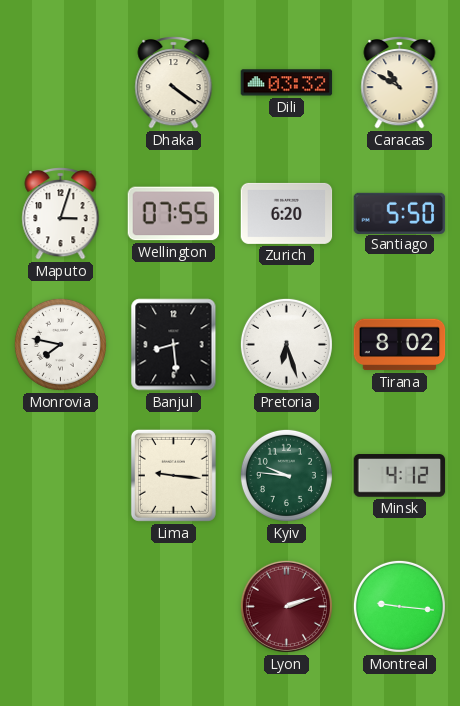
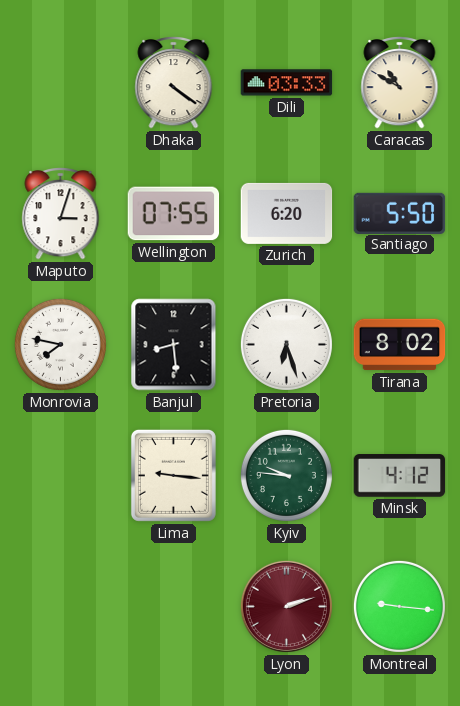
Dili: 03:32 -> 03:33 (287, 83)
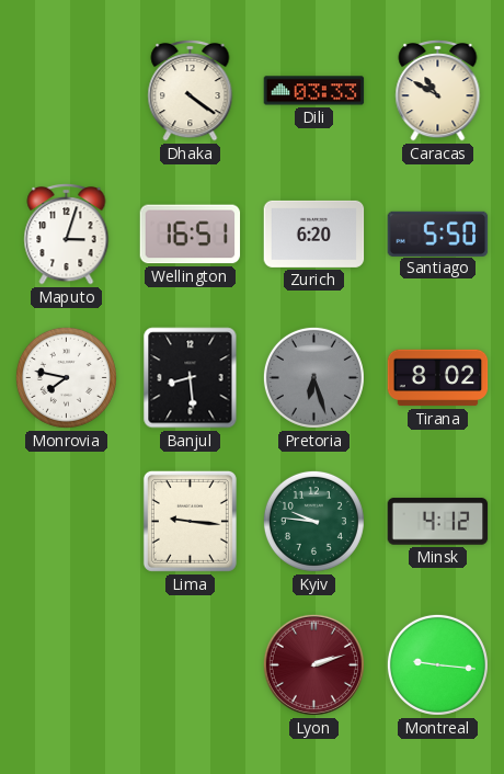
Wellington: 07:55 -> 16:51 (191, 235)
Pretoria dial: white -> grey (313, 377)
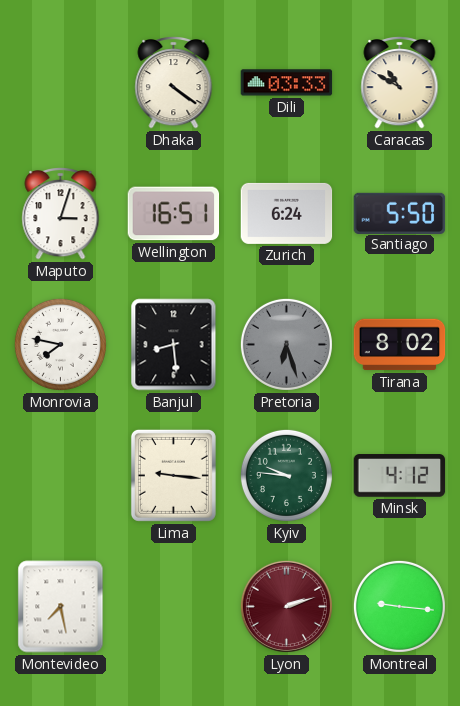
Zurich: 6:20 -> 6:24 (287, 213)
Montevideo: none -> 7:28 (61, 607)
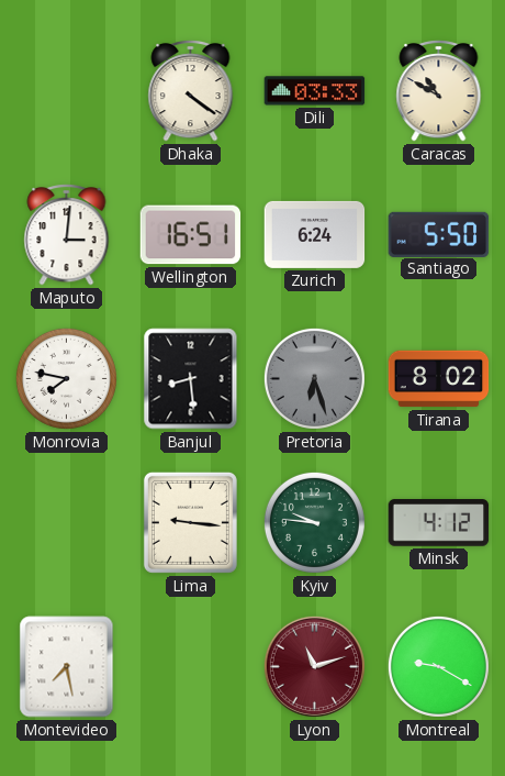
Maputo: 3:03 -> 3:01 (67, 235)
Lyon: 2:12 -> 11:12 (314, 666)
Montreal: 9:16 -> 9:20 (438, 666)
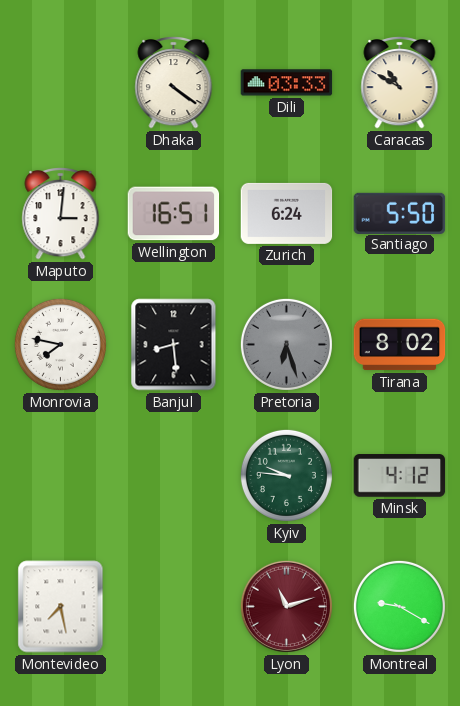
Lima: 9:16 -> none (190, 522)
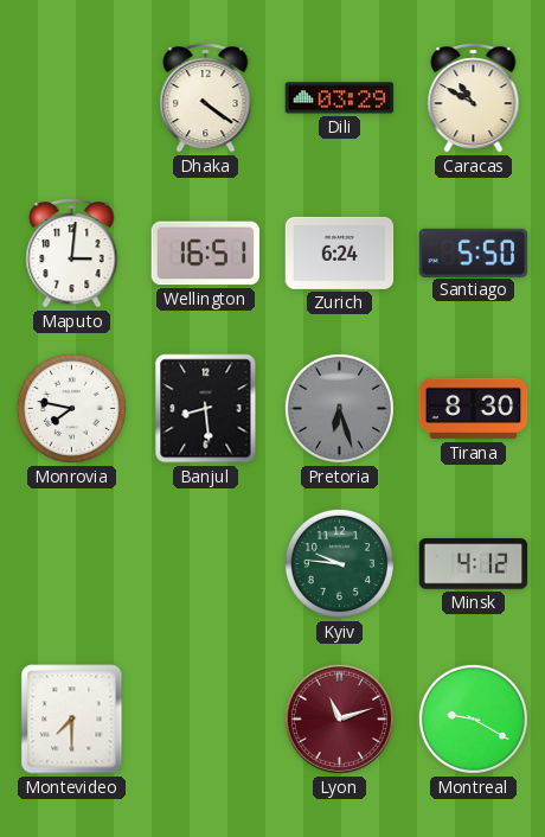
Dili: 03:33 -> 03:29 (340, 98)
Tirana: 8:02 -> 8:30 (474, 409)
Montevideo: 7:28 -> 7:30 (72, 720)
